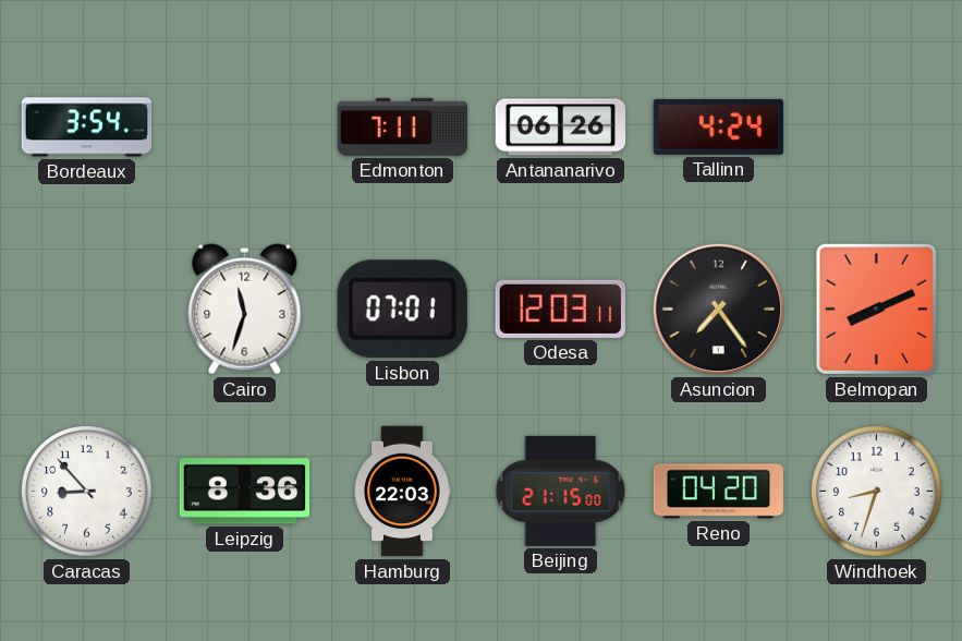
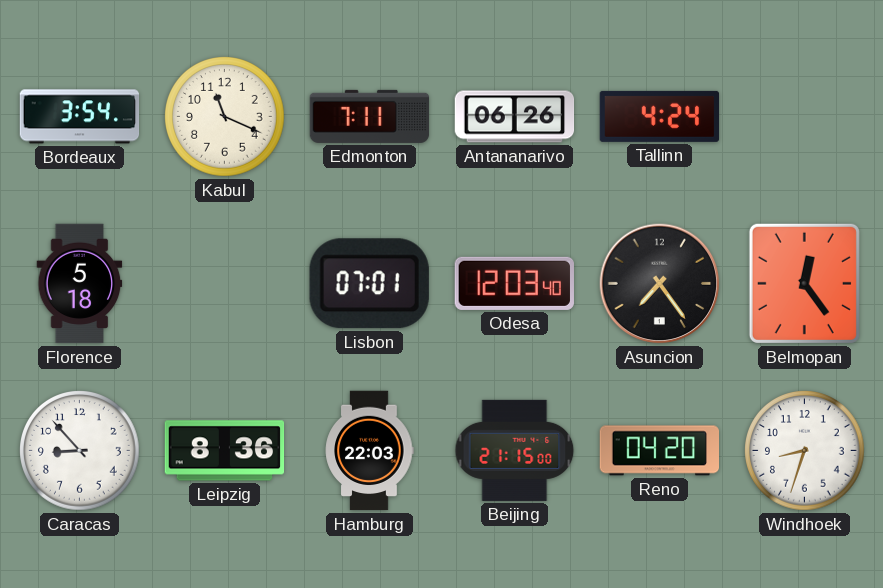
Kabul: none -> 11:19 (225, 117)
Florence: none -> 5:18 (80, 284)
Cairo: 11:33 -> none (245, 310)
Odesa: 12:03:11 -> 12:03:40 (514, 283)
Belmopan: 8:11 -> 12:24 (804, 283)
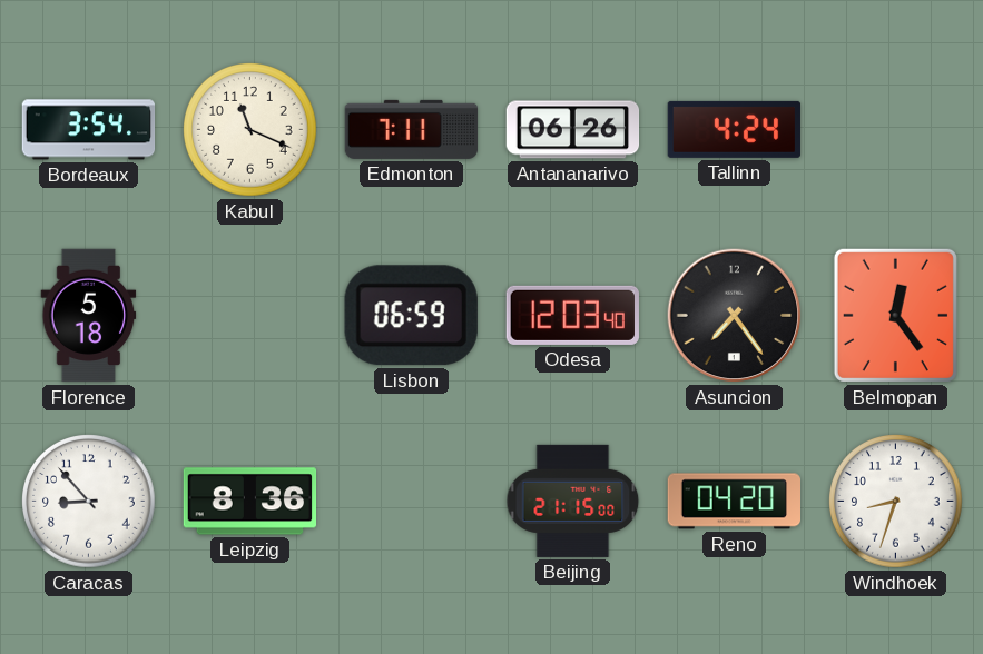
Lisbon: 07:01 -> 06:59 (411, 316)
Hamburg: 22:03 -> none (369, 451)
